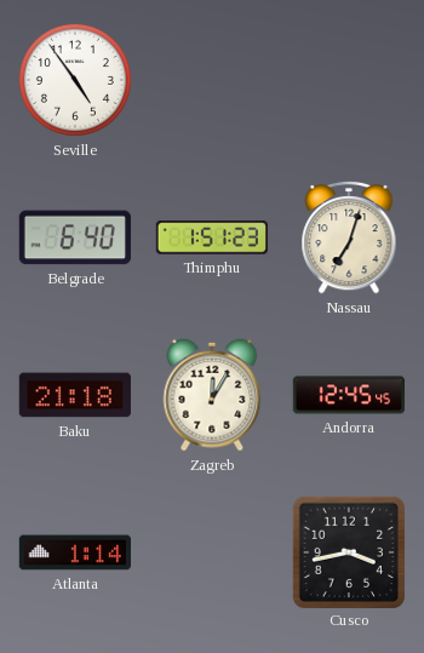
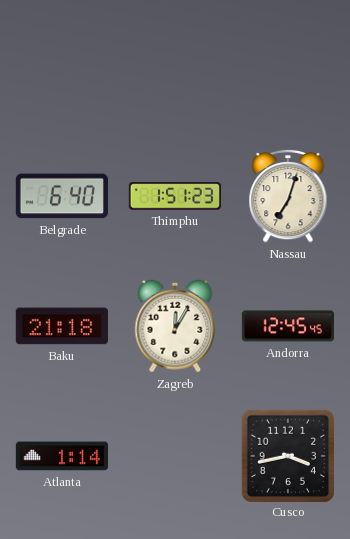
Seville: 4:54 -> none (75, 80)
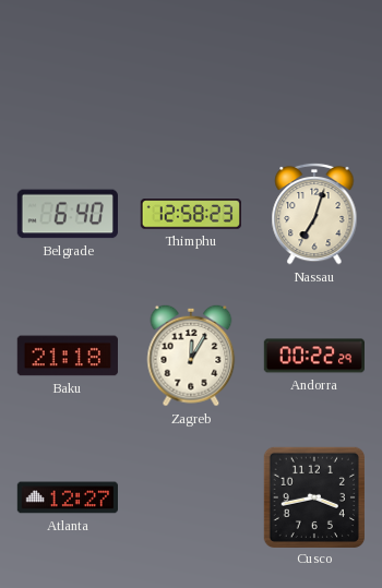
Thimphu: 1:51 -> 12:58 (190, 214)
Andorra: 12:45 -> 00:22 (313, 356)
Atlanta: 1:14 -> 12:27 (67, 497)
